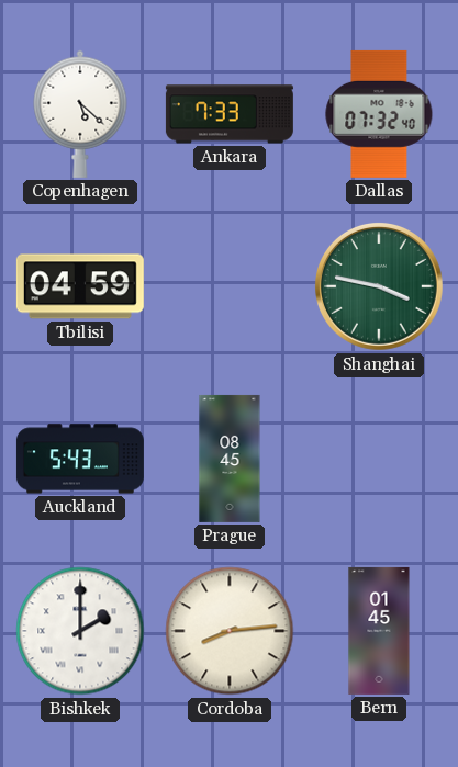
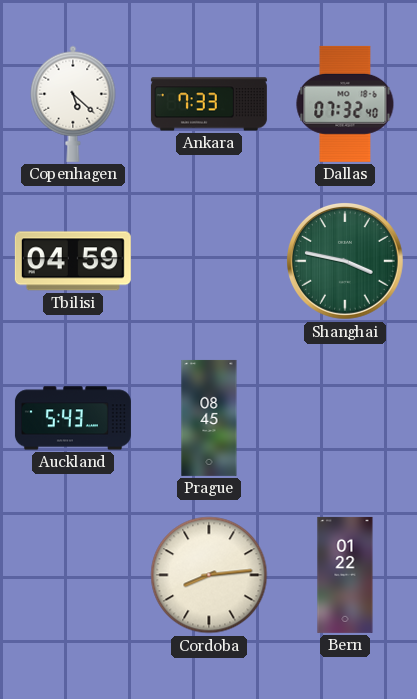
Bishkek: 2:00 -> none (80, 631)
Bern: 01:45 -> 01:22 (345, 575)
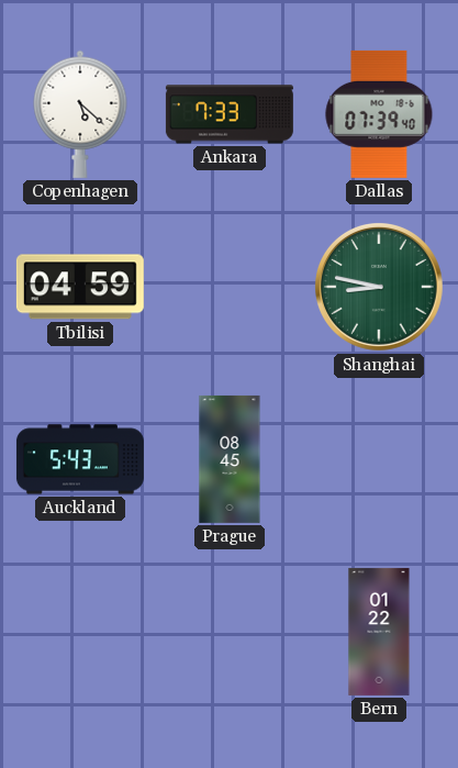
Dallas: 07:32 -> 07:39 (379, 114)
Shanghai: 3:47 -> 8:47 (380, 288)
Cordoba: 8:14 -> none (209, 575)
